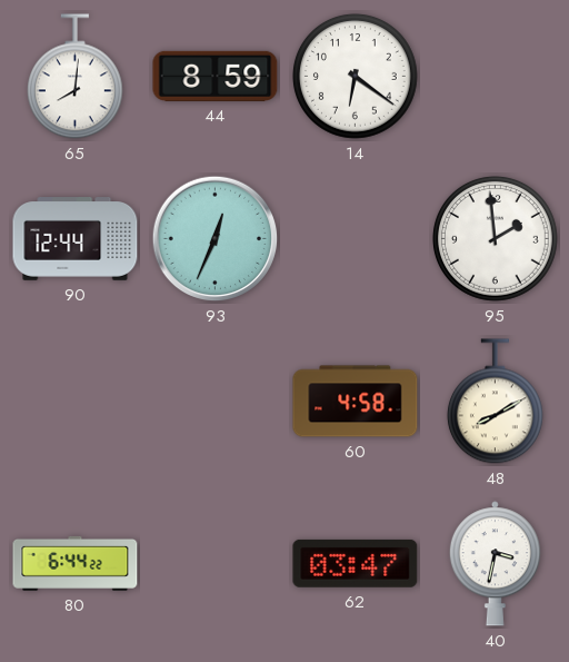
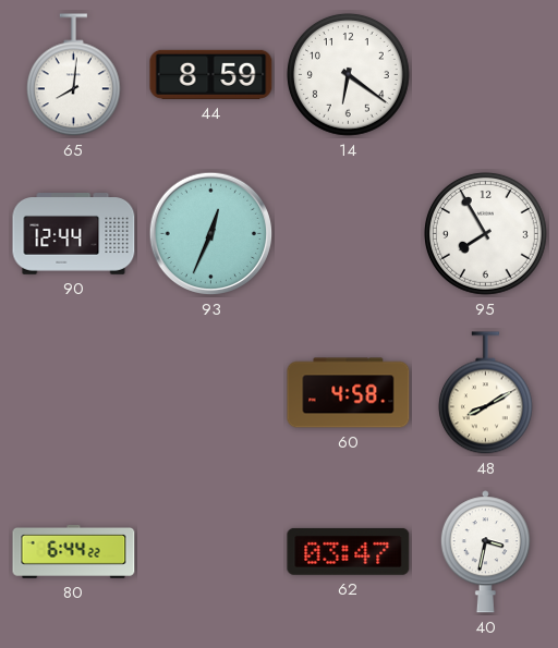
95: 1:59 -> 7:55 (486, 234)
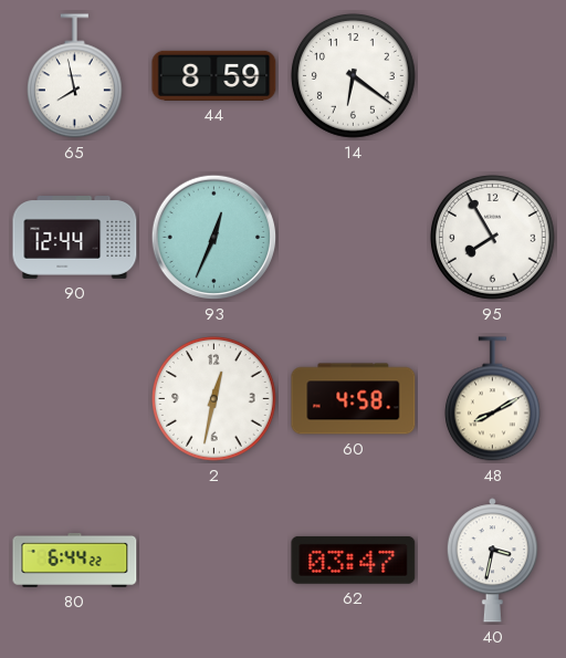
65: 8:01 -> 7:58 (74, 76)
2: none -> 12:32 (214, 399)
